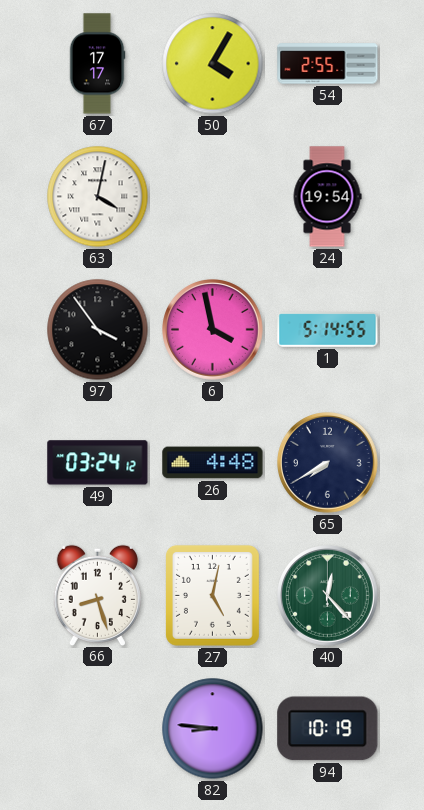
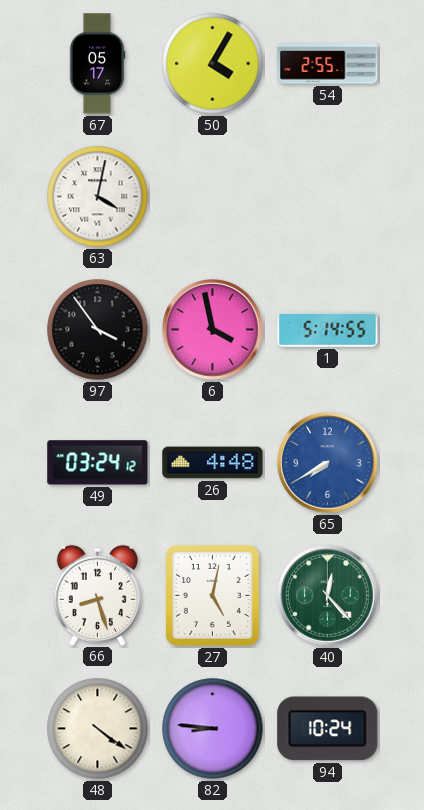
67: 17:17 -> 05:17 (97, 64)
24: 19:54 -> none (327, 197)
65 dial: navy -> blue (328, 463)
48: none -> 4:21 (98, 729)
94: 10:19 -> 10:24 (328, 729)
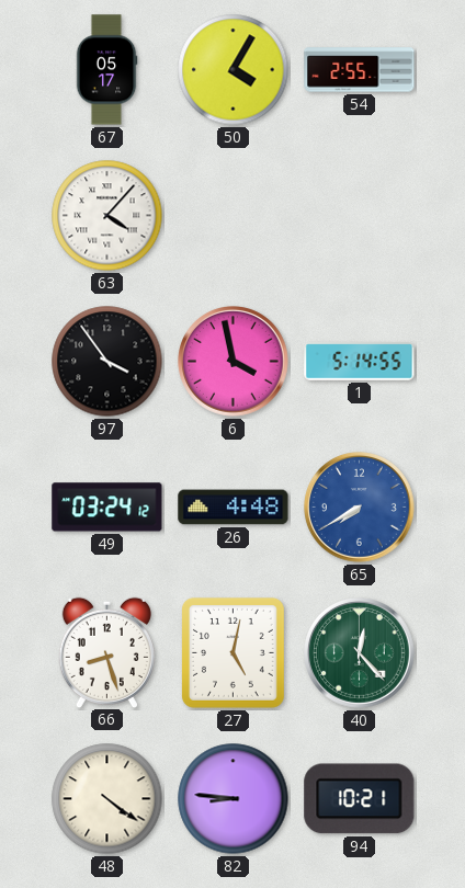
63: 4:02 -> 4:07 (107, 216)
94: 10:24 -> 10:21 (360, 799)
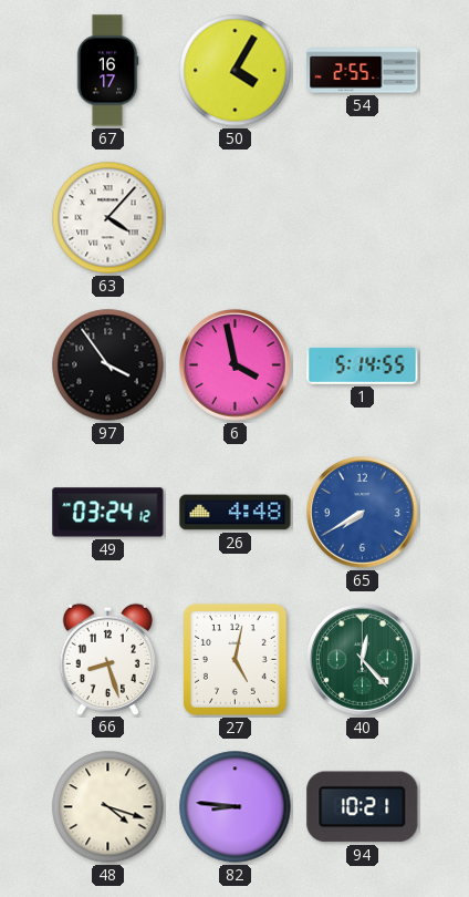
67: 05:17 -> 16:17 (107, 71)
48: 4:21 -> 4:18 (108, 807)
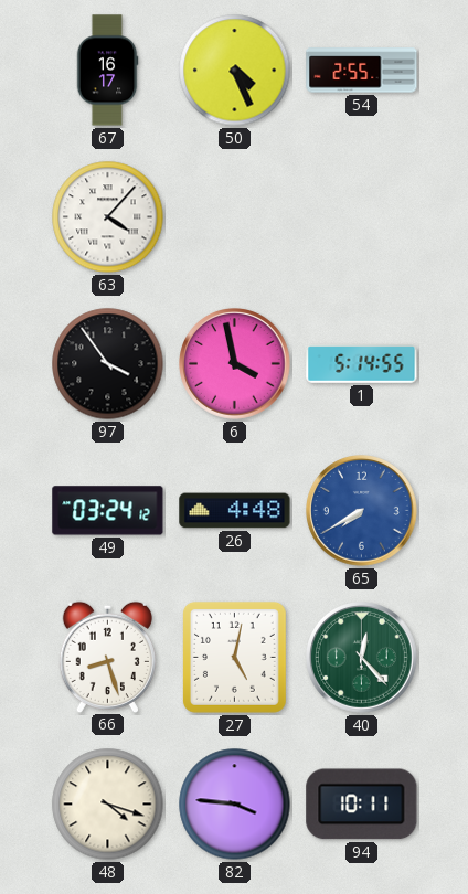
50: 4:05 -> 4:26 (235, 71)
82: 8:46 -> 3:46 (235, 805)
94: 10:21 -> 10:11 (362, 805)
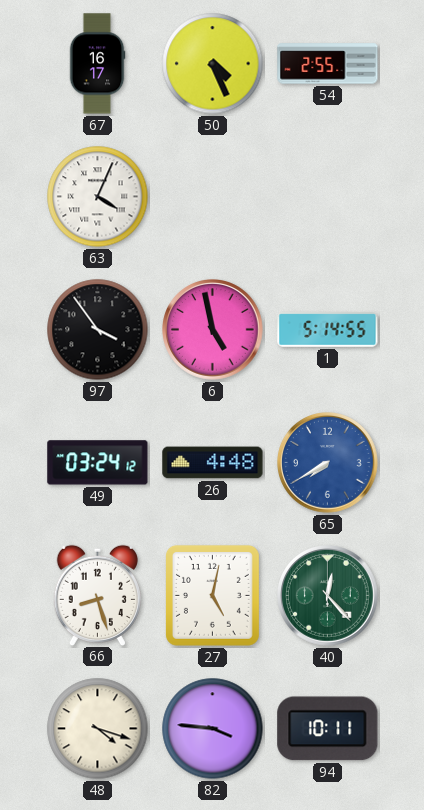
63: 4:07 -> 4:04 (98, 197)
6: 3:58 -> 4:58 (213, 330)
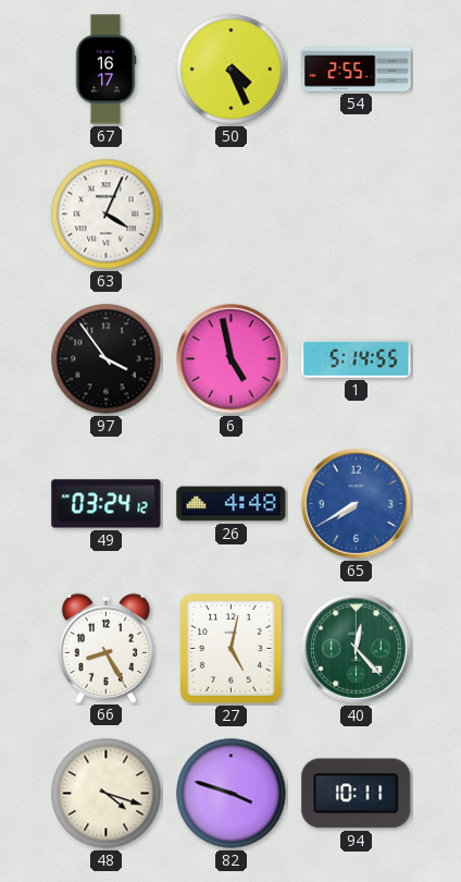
66: 8:27 -> 8:25 (105, 648)
82: 3:46 -> 3:48 (232, 794)
